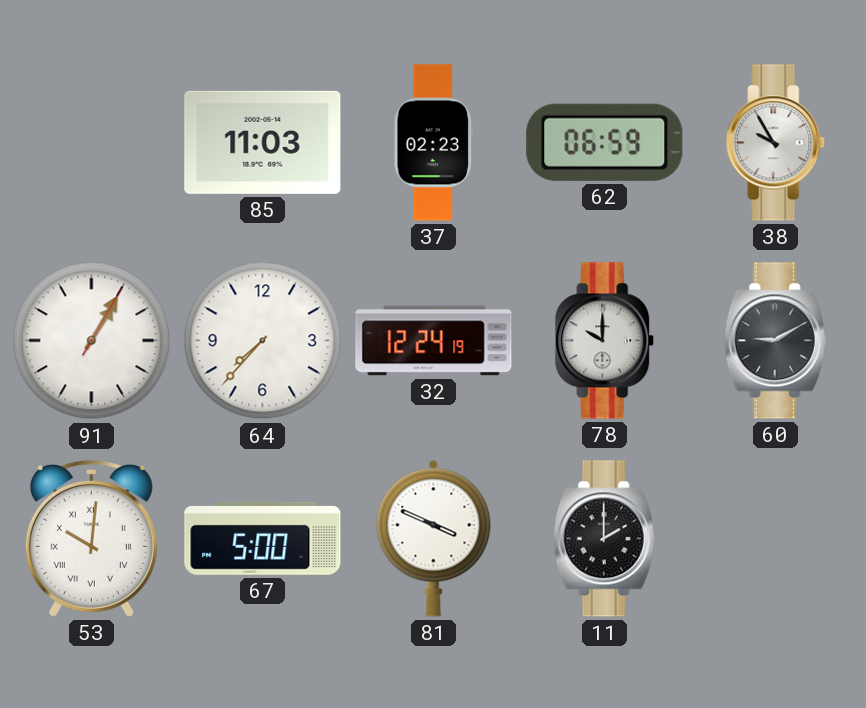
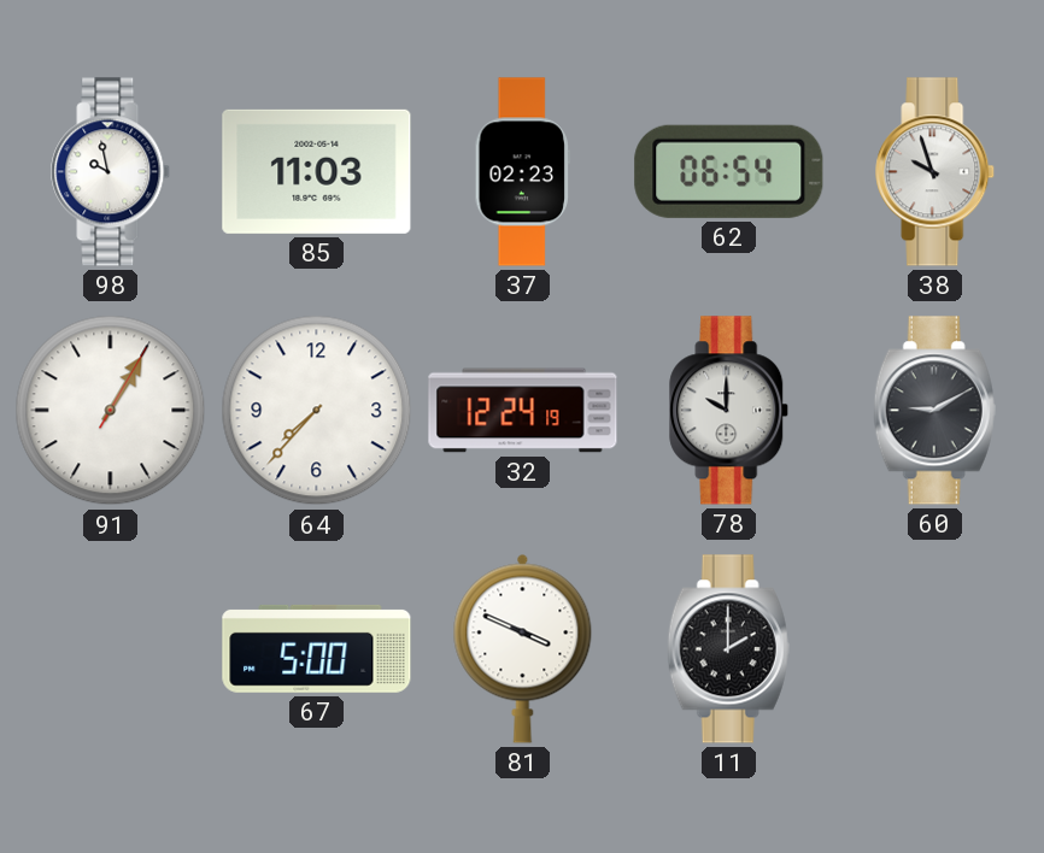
98: none -> 9:58 (111, 172)
62: 06:59 -> 06:54 (729, 171)
38: 9:55 -> 9:57 (936, 172)
53: 10:01 -> none (91, 538)
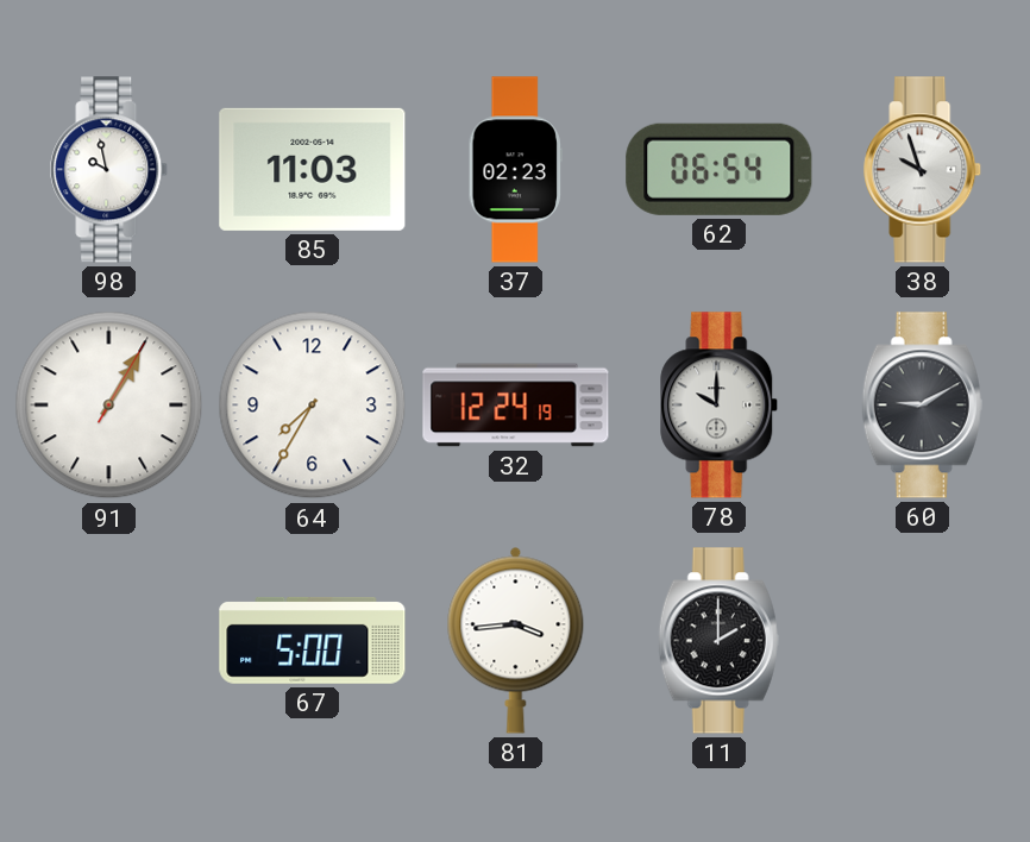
64: 7:37 -> 7:35 (313, 406)
81: 3:49 -> 3:44 (516, 640)
